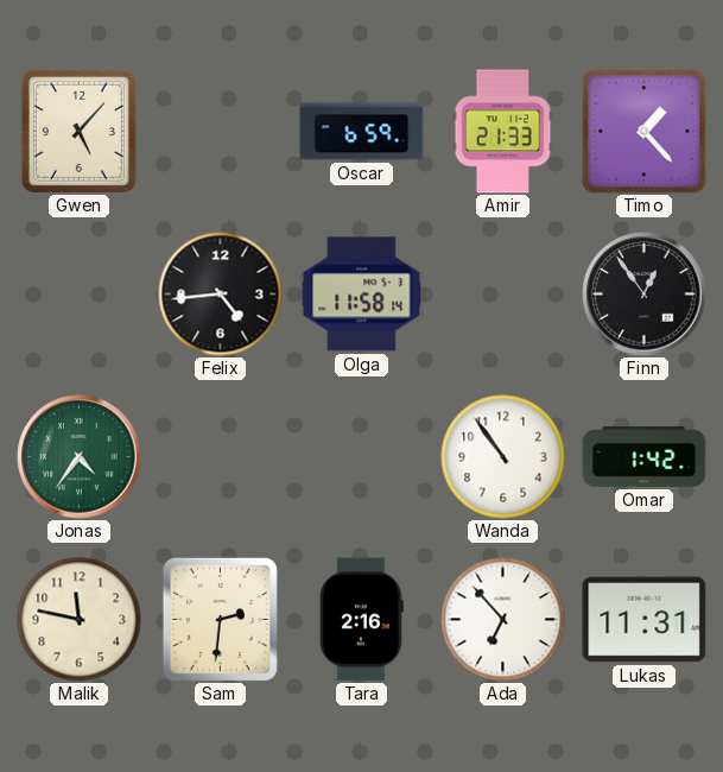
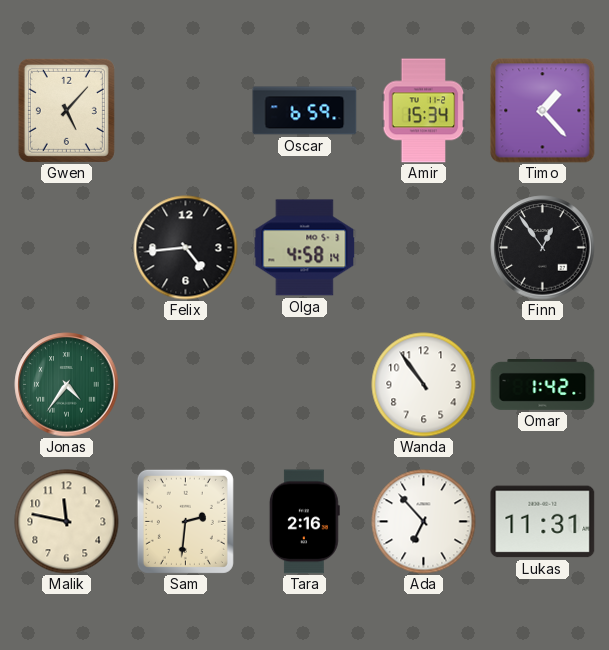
Amir: 21:33 -> 15:34 (424, 111)
Olga: 11:58 -> 4:58 (305, 248)
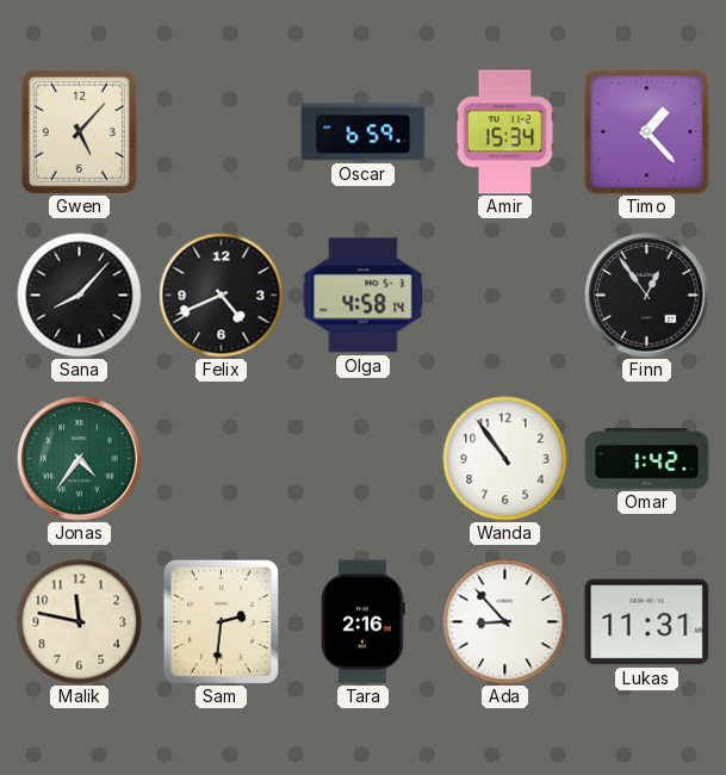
Sana: none -> 8:07 (80, 296)
Felix: 4:44 -> 4:41 (222, 296)
Ada: 6:53 -> 8:53 (505, 622)
